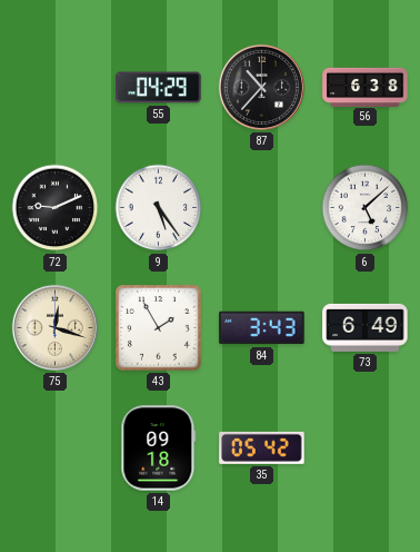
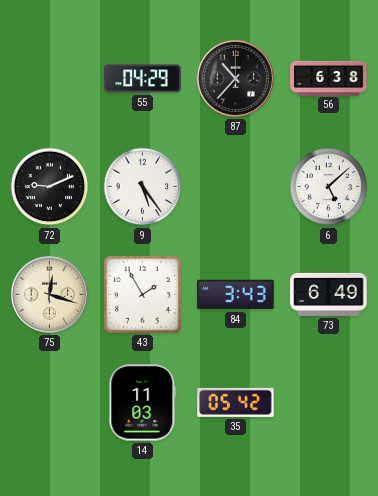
14: 09:18 -> 11:03 (143, 403)
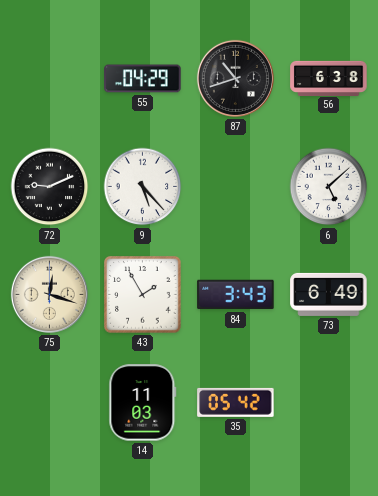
87: 10:37 -> 10:42 (235, 78)
9: 5:24 -> 5:23 (143, 187)
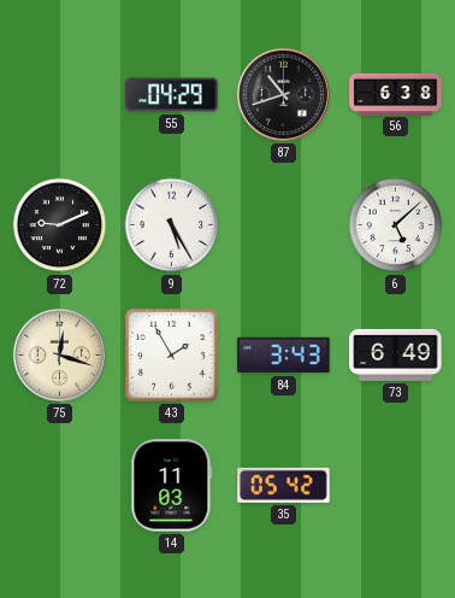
9: 5:23 -> 5:25 (172, 225)
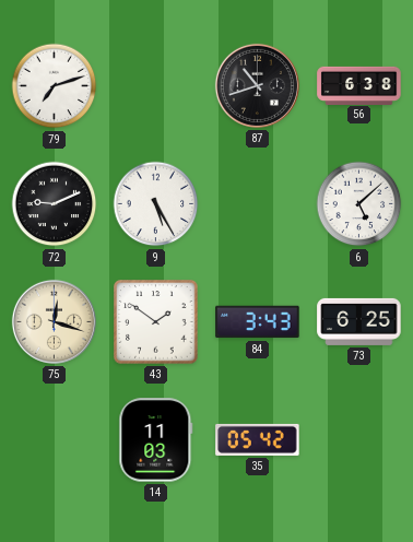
79: none -> 7:12 (55, 86)
55: 04:29 -> none (172, 95)
43: 1:55 -> 1:51 (156, 322)
73: 6:49 -> 6:25 (359, 321)
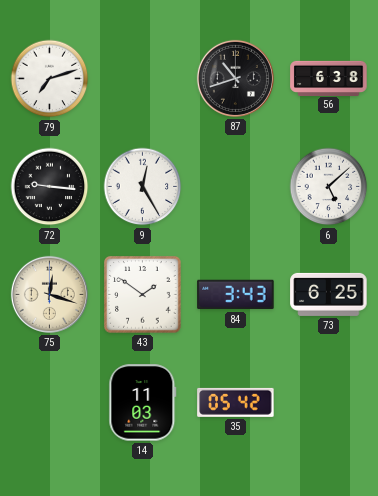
72: 9:11 -> 9:16 (50, 187)
9: 5:25 -> 12:25 (143, 187)
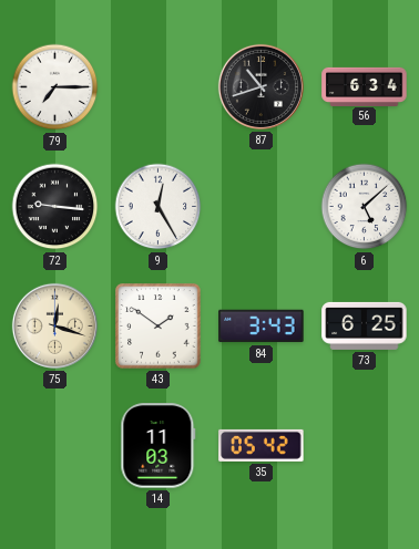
79: 7:12 -> 7:15 (55, 87)
56: 6:38 -> 6:34 (365, 86)
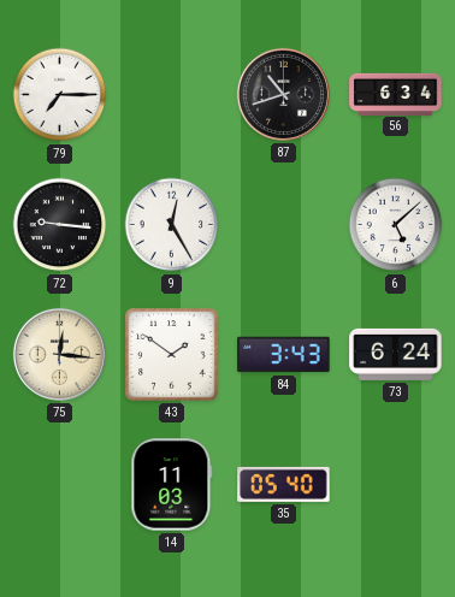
75: 12:18 -> 12:16 (59, 354)
73: 6:25 -> 6:24 (396, 354)
35: 05:42 -> 05:40 (284, 484)
